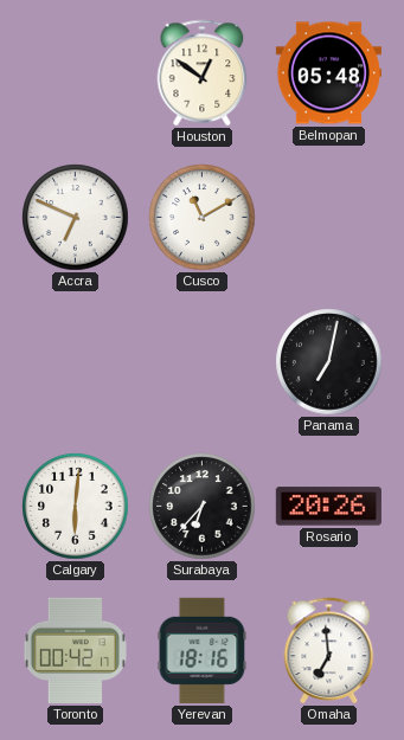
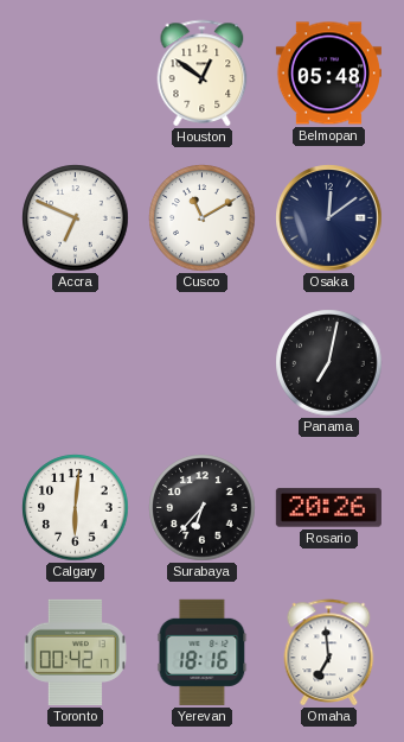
Osaka: none -> 12:09 (329, 218)
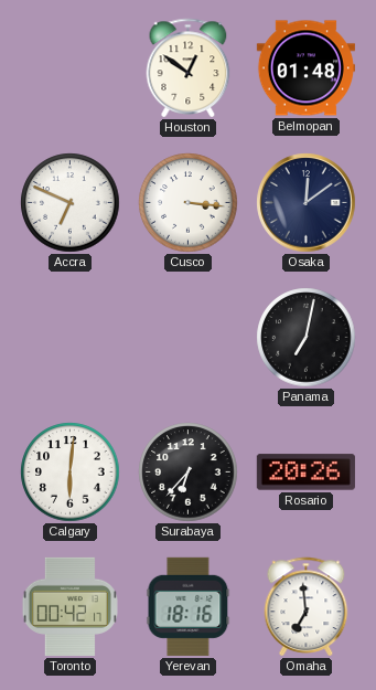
Belmopan: 05:48 -> 01:48 (305, 68)
Cusco: 11:10 -> 3:16 (189, 203)
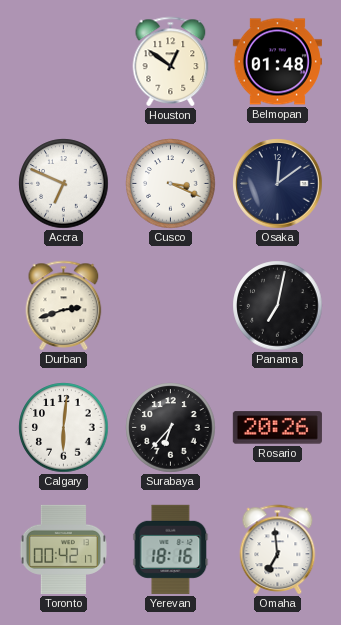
Cusco: 3:16 -> 3:19 (171, 184)
Durban: none -> 2:42 (64, 305)
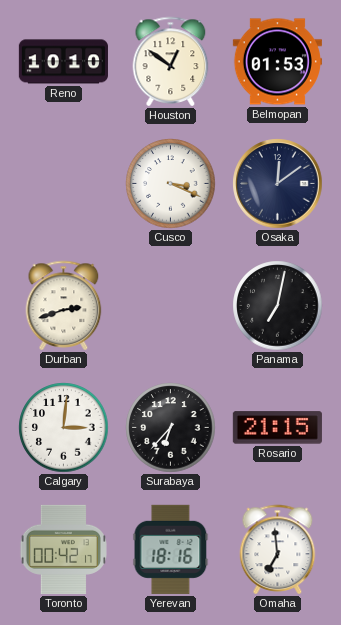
Reno: none -> 10:10 (63, 62)
Belmopan: 01:48 -> 01:53 (277, 62)
Accra: 6:49 -> none (64, 184)
Calgary: 6:01 -> 3:01 (64, 428)
Rosario: 20:26 -> 21:15 (277, 428)
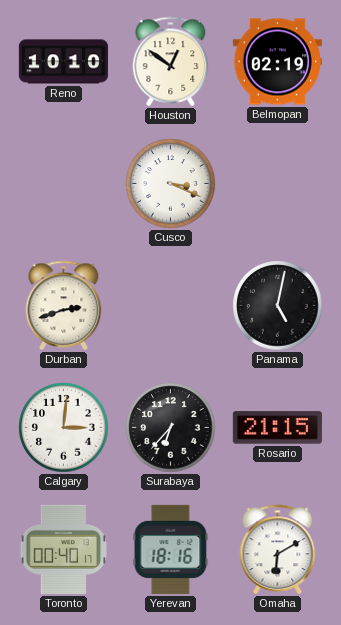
Belmopan: 01:53 -> 02:19 (277, 62)
Osaka: 12:09 -> none (278, 184)
Panama: 7:02 -> 5:02 (278, 306)
Toronto: 00:42 -> 00:40 (63, 549)
Omaha: 6:59 -> 6:10 (278, 549)
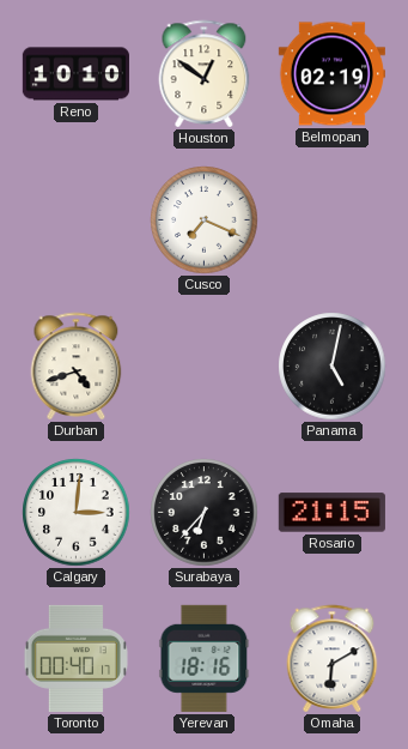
Cusco: 3:19 -> 7:19 (205, 221)
Durban: 2:42 -> 4:42 (77, 366)
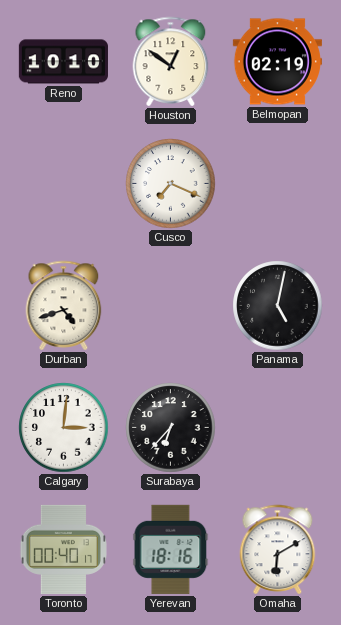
Rosario: 21:15 -> none (331, 513)
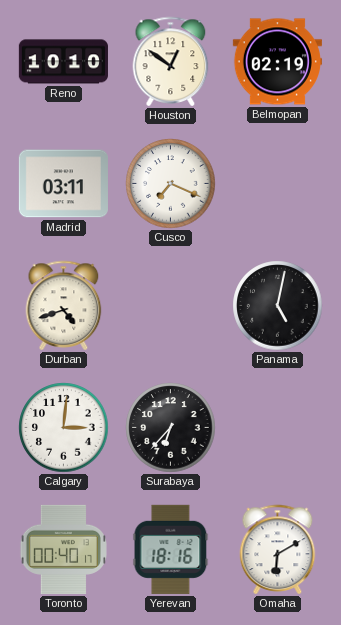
Madrid: none -> 03:11 (63, 184)
